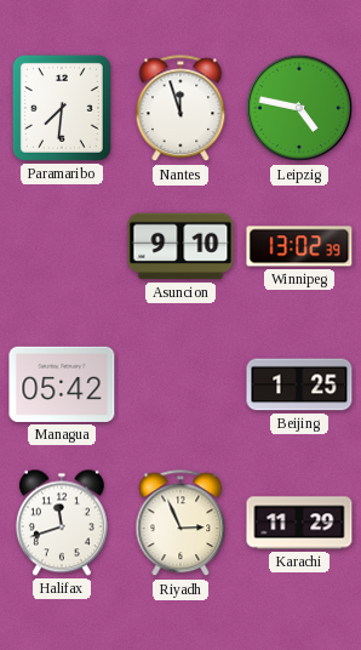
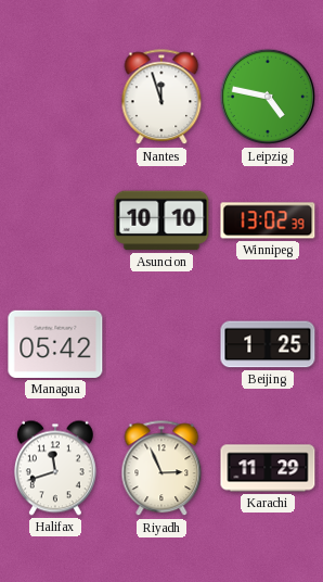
Paramaribo: 7:31 -> none (62, 108)
Asuncion: 9:10 -> 10:10 (161, 220)
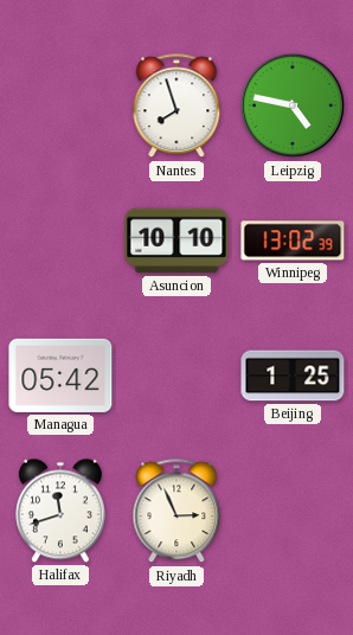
Nantes: 11:57 -> 7:57 (176, 107)
Karachi: 11:29 -> none (268, 468)
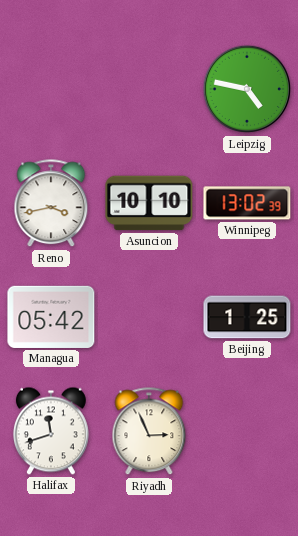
Nantes: 7:57 -> none (176, 107)
Reno: none -> 3:43 (51, 204)
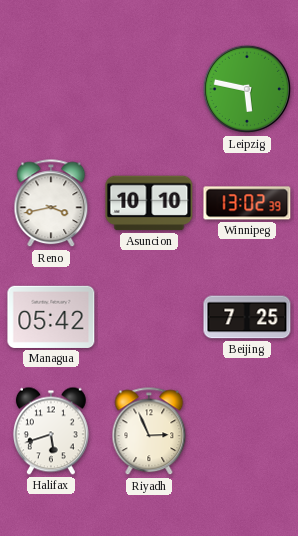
Leipzig: 4:47 -> 5:47 (247, 89)
Beijing: 1:25 -> 7:25 (247, 317)
Halifax: 11:42 -> 5:42 (51, 431)
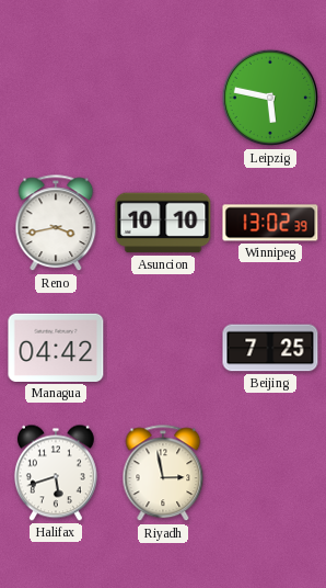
Managua: 05:42 -> 04:42 (56, 348)
Riyadh: 2:56 -> 2:58 (163, 474)
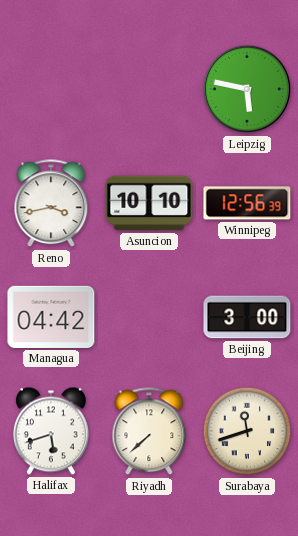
Winnipeg: 13:02 -> 12:56 (247, 203)
Beijing: 7:25 -> 3:00 (247, 317)
Riyadh: 2:58 -> 7:38 (149, 432)
Surabaya: none -> 11:42 (247, 431)
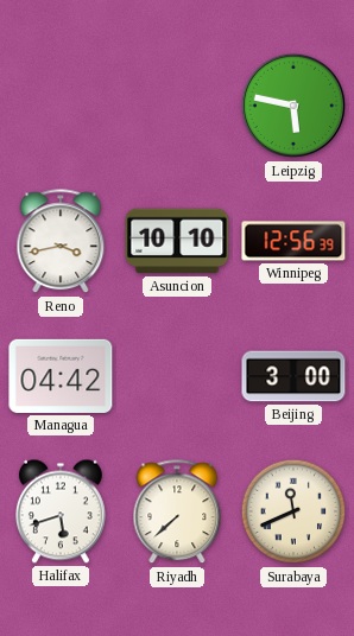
Surabaya: 11:42 -> 11:41 (293, 511)
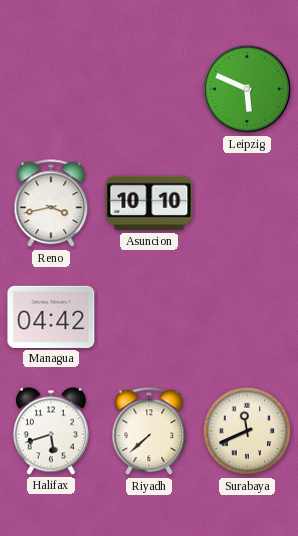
Leipzig: 5:47 -> 5:49 (247, 89)
Winnipeg: 12:56 -> none (293, 241)
Beijing: 3:00 -> none (293, 376)
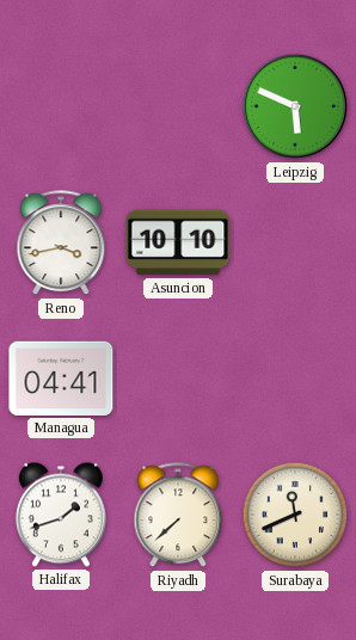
Managua: 04:42 -> 04:41 (61, 379)
Halifax: 5:42 -> 1:42 (61, 515)
